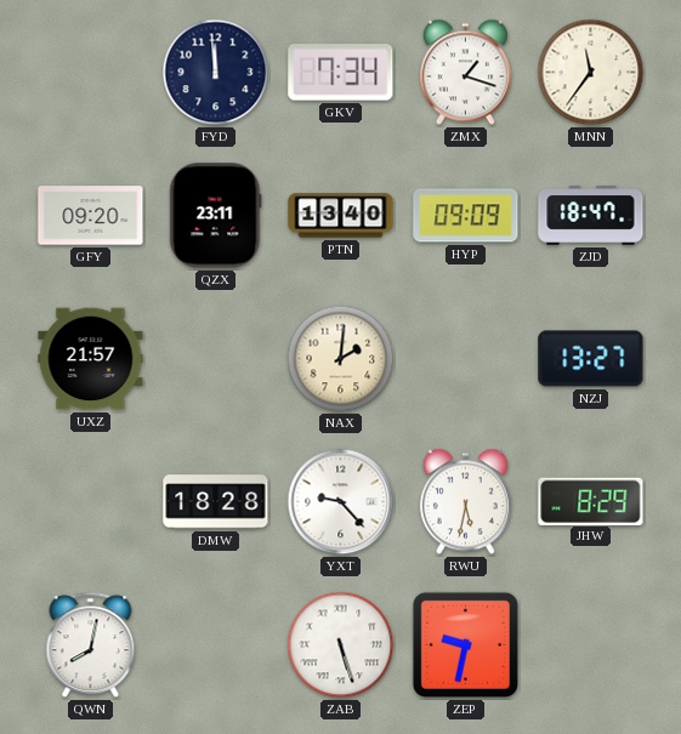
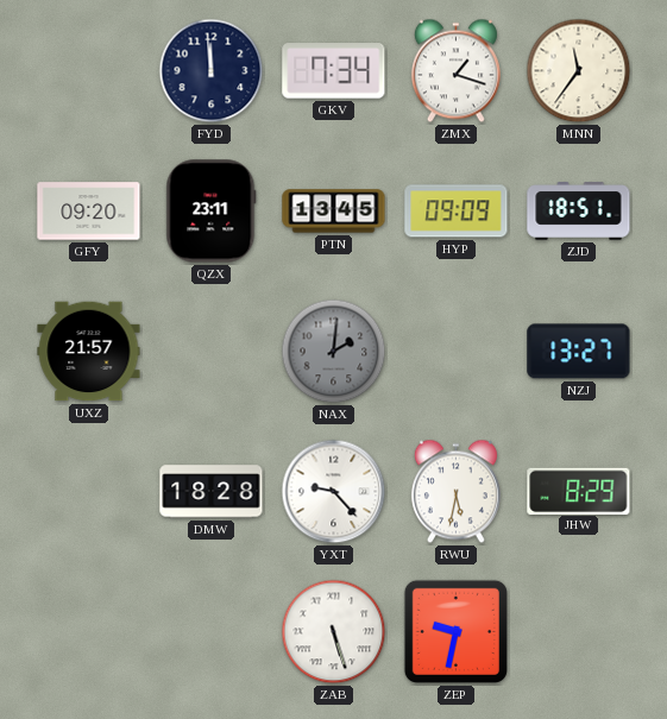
PTN: 13:40 -> 13:45 (334, 212)
ZJD: 18:47 -> 18:51 (579, 212)
NAX dial: cream -> grey (334, 352)
QWN: 8:02 -> none (91, 645)
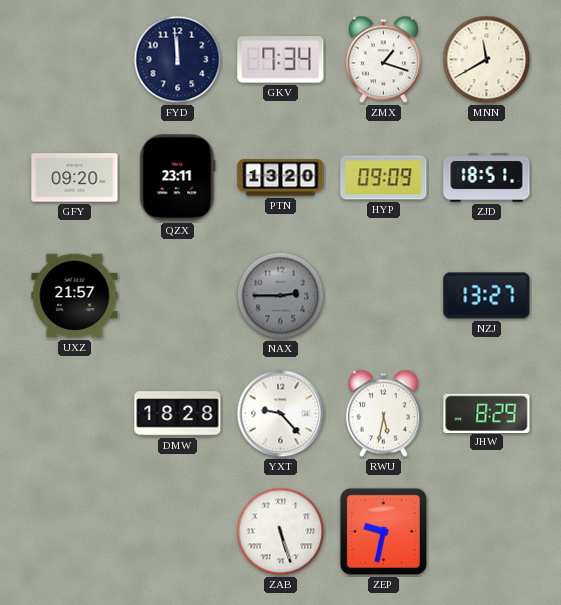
MNN: 11:36 -> 11:40 (487, 60)
PTN: 13:45 -> 13:20 (281, 178)
NAX: 2:01 -> 2:45 (281, 296)
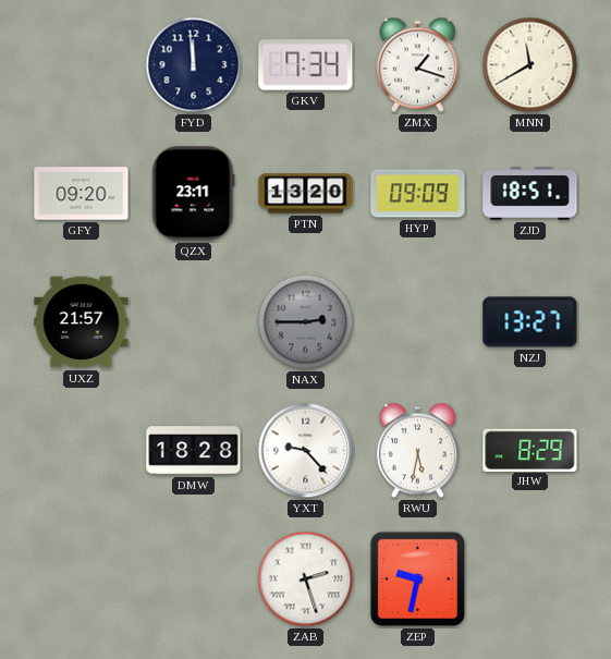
ZAB: 5:27 -> 2:27 (306, 579)
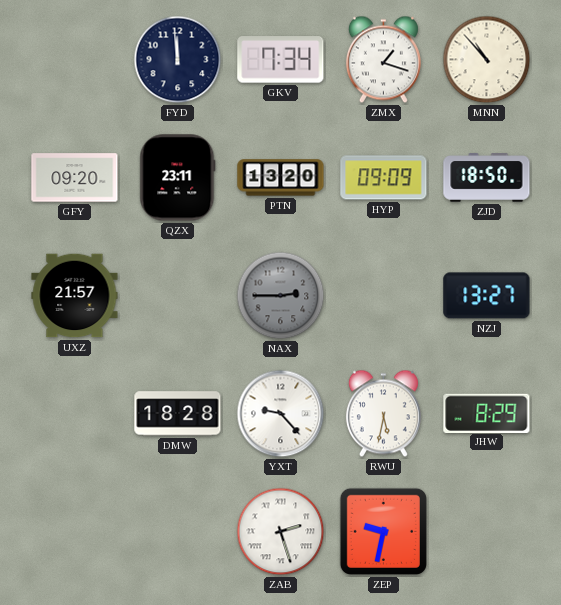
MNN: 11:40 -> 10:53 (487, 60)
ZJD: 18:51 -> 18:50 (487, 178)
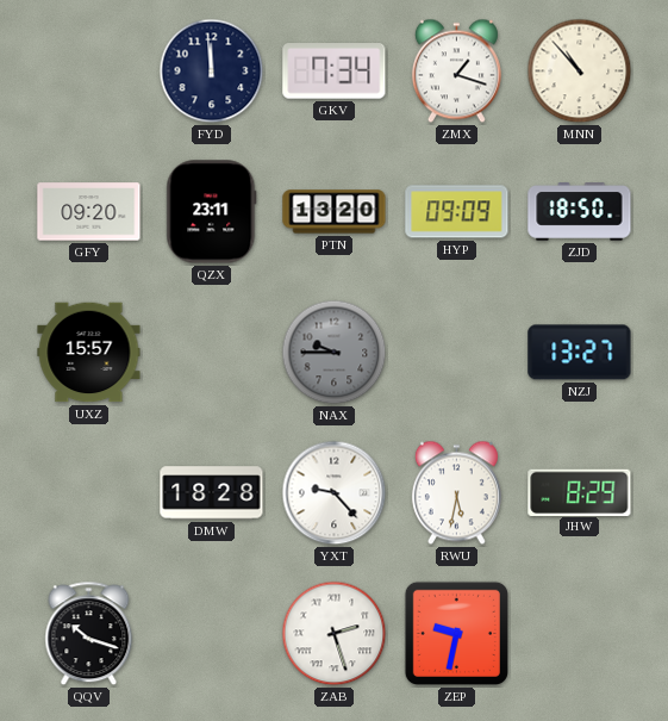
UXZ: 21:57 -> 15:57 (89, 353)
NAX: 2:45 -> 9:45 (335, 353)
QQV: none -> 10:18 (89, 634)
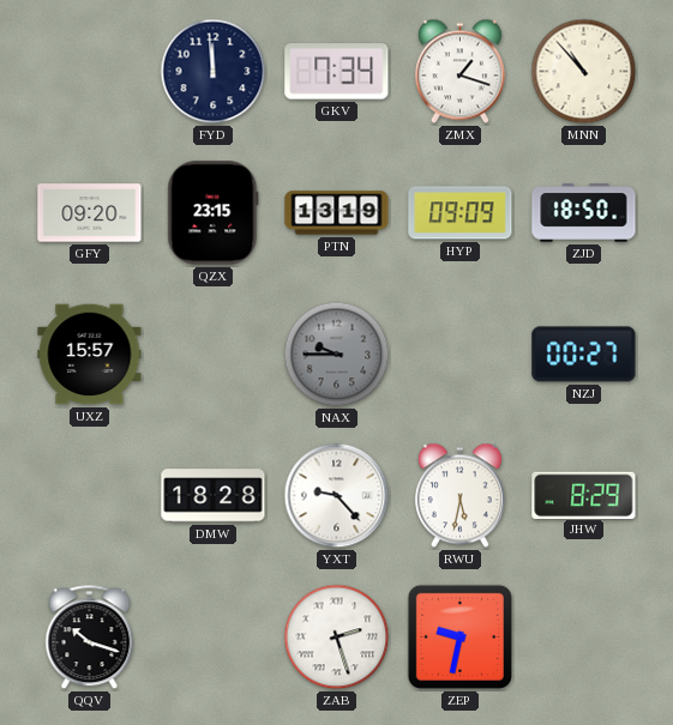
QZX: 23:11 -> 23:15 (214, 213)
PTN: 13:20 -> 13:19 (337, 213)
NZJ: 13:27 -> 00:27 (584, 355)
